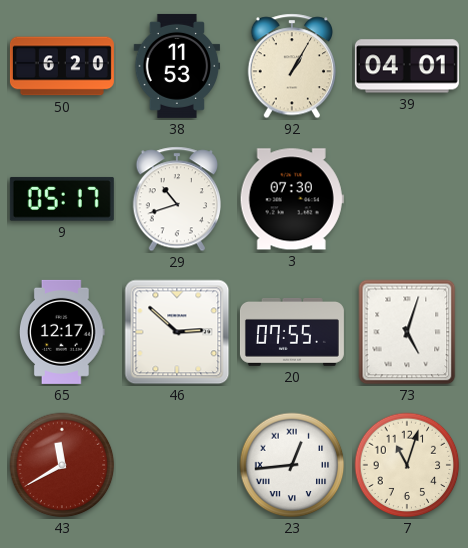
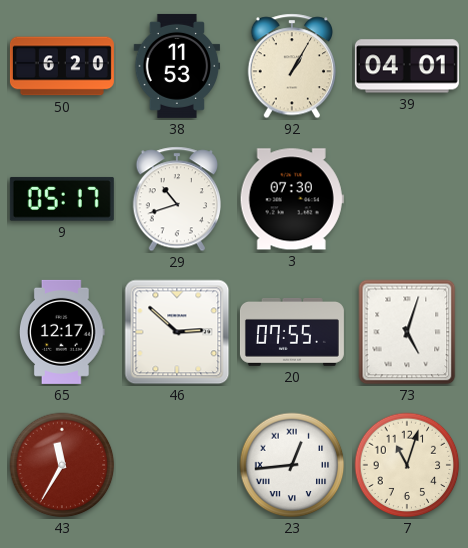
43: 11:40 -> 11:35 (62, 465)
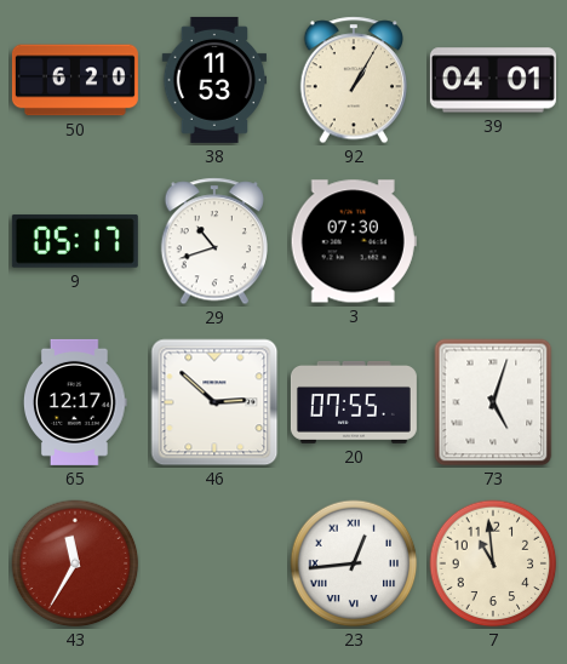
7: 11:03 -> 10:59 (493, 563)
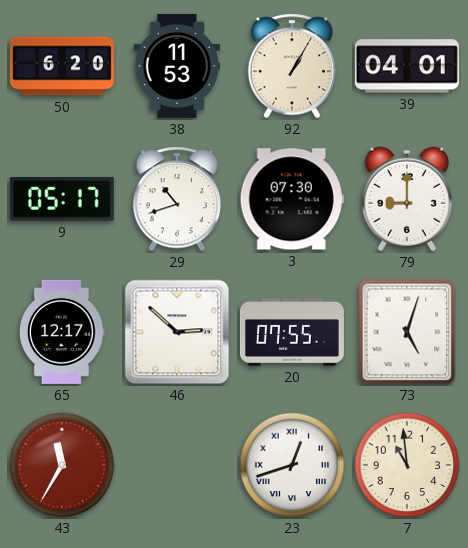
79: none -> 9:00 (407, 199)
23: 12:44 -> 12:42 (292, 465)
